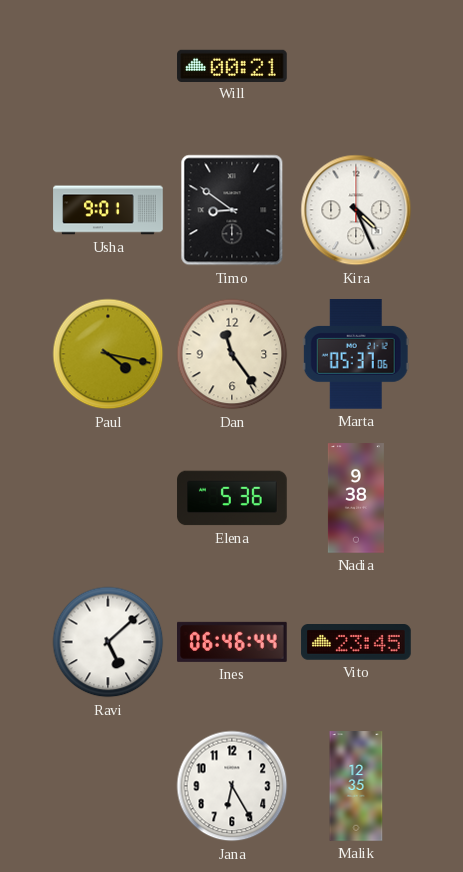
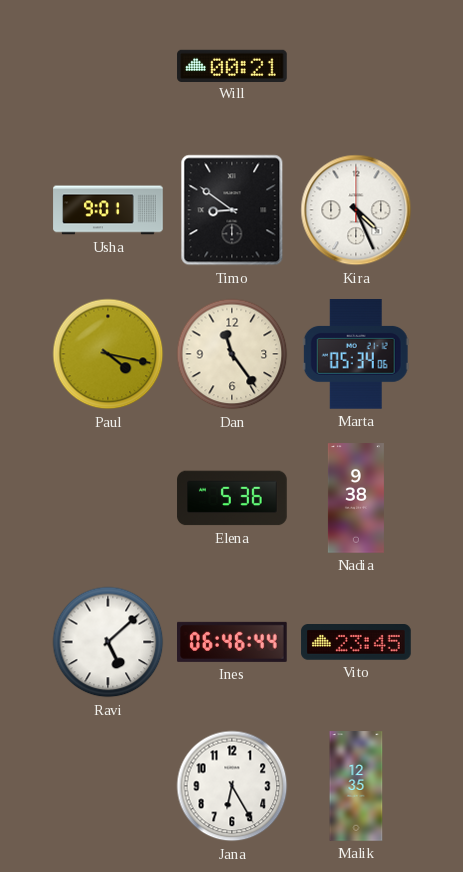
Marta: 05:37 -> 05:34 (356, 355)
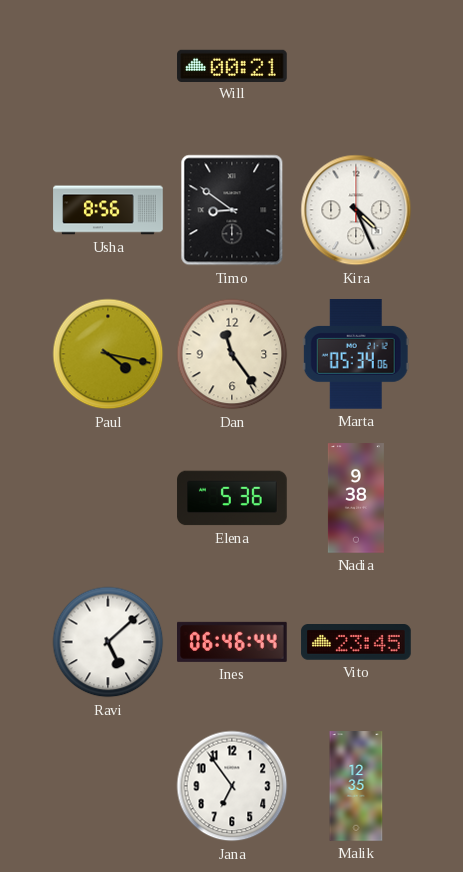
Usha: 9:01 -> 8:56 (108, 210)
Jana: 6:25 -> 6:54 (232, 786)
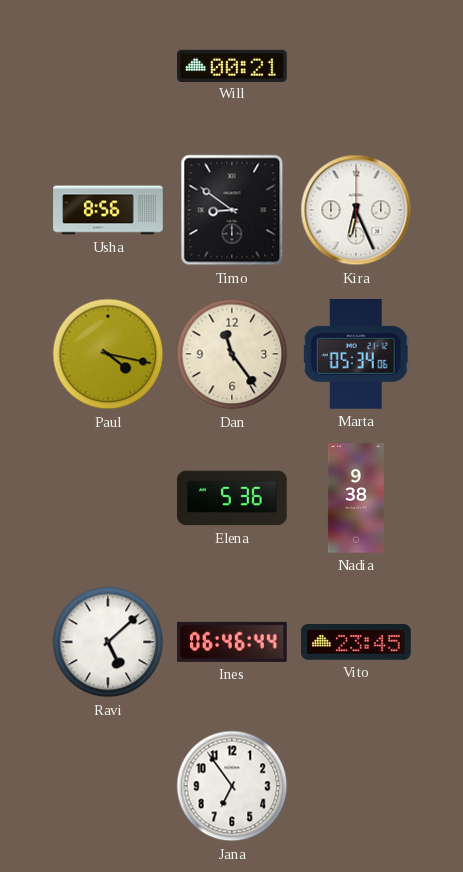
Kira: 4:26 -> 6:26 (356, 210)
Malik: 12:35 -> none (356, 786)
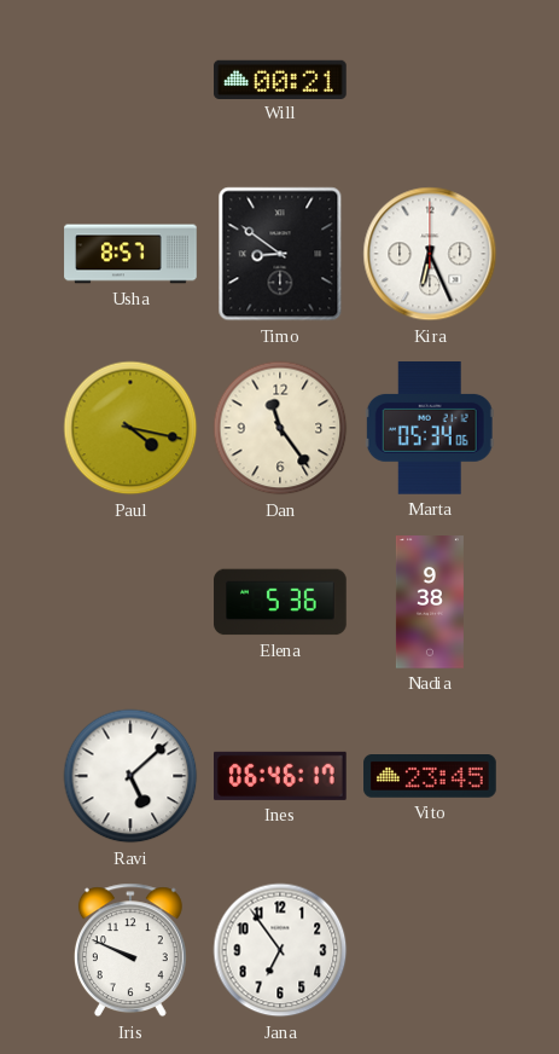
Usha: 8:56 -> 8:57 (130, 254)
Ines: 06:46:44 -> 06:46:17 (281, 776)
Iris: none -> 9:49 (130, 950)
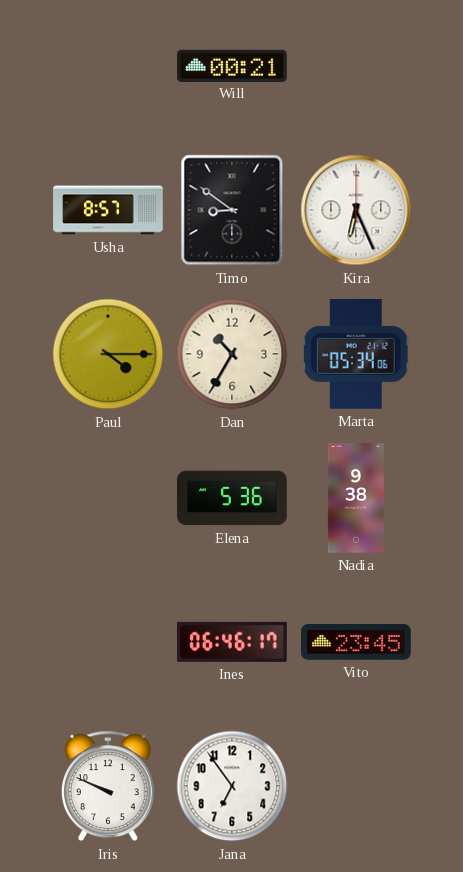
Paul: 4:17 -> 4:15 (108, 354)
Dan: 11:24 -> 10:35 (232, 354)
Ravi: 5:08 -> none (130, 776)
